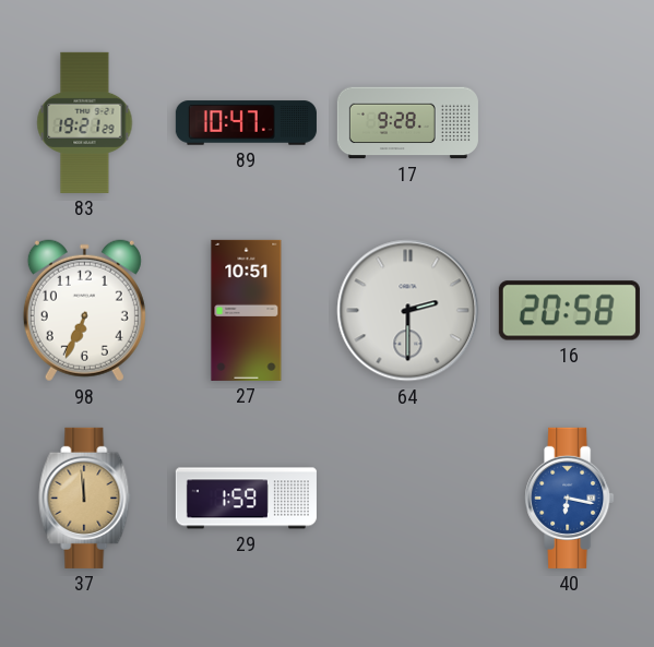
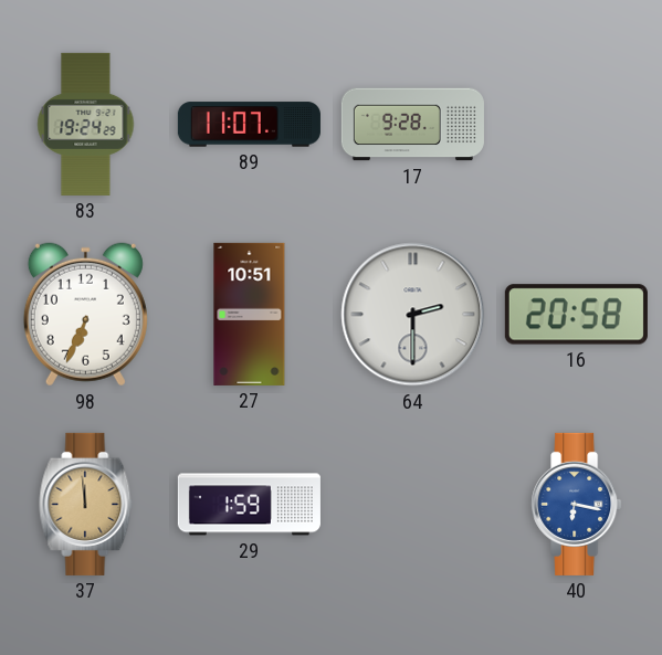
83: 19:21 -> 19:24 (86, 124)
89: 10:47 -> 11:07 (249, 125)
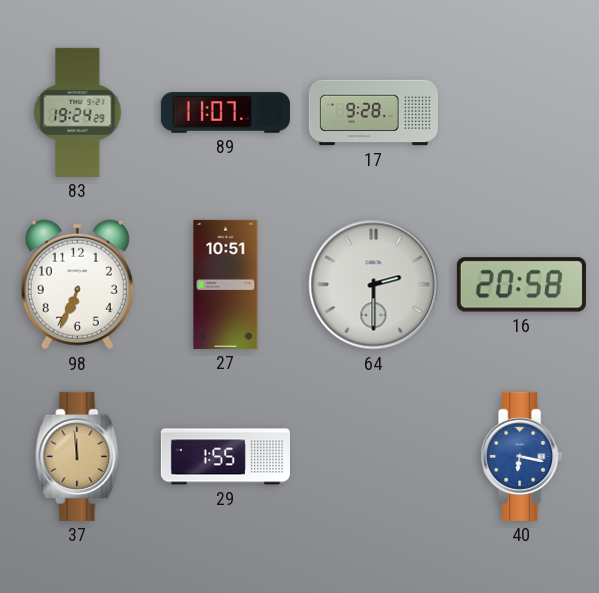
29: 1:59 -> 1:55 (225, 457)
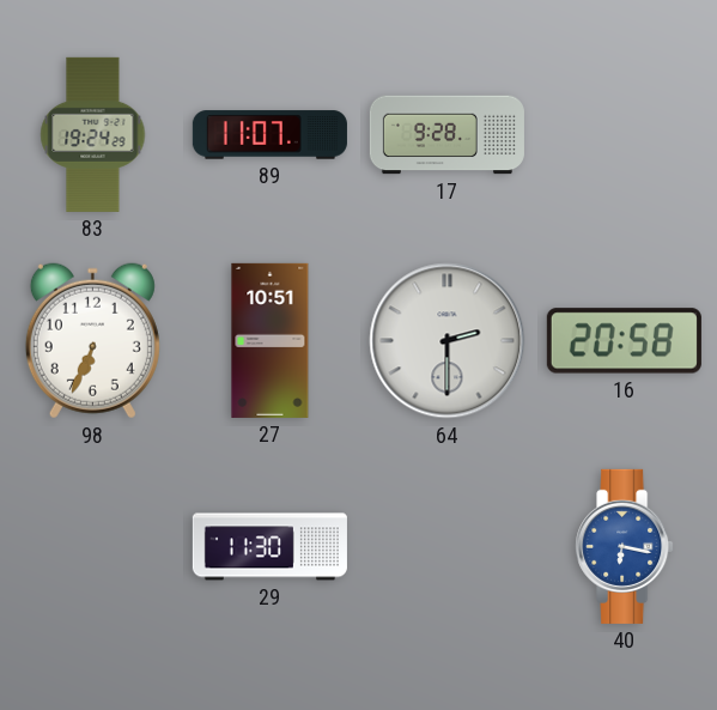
37: 11:59 -> none (78, 456)
29: 1:55 -> 11:30 (269, 547)
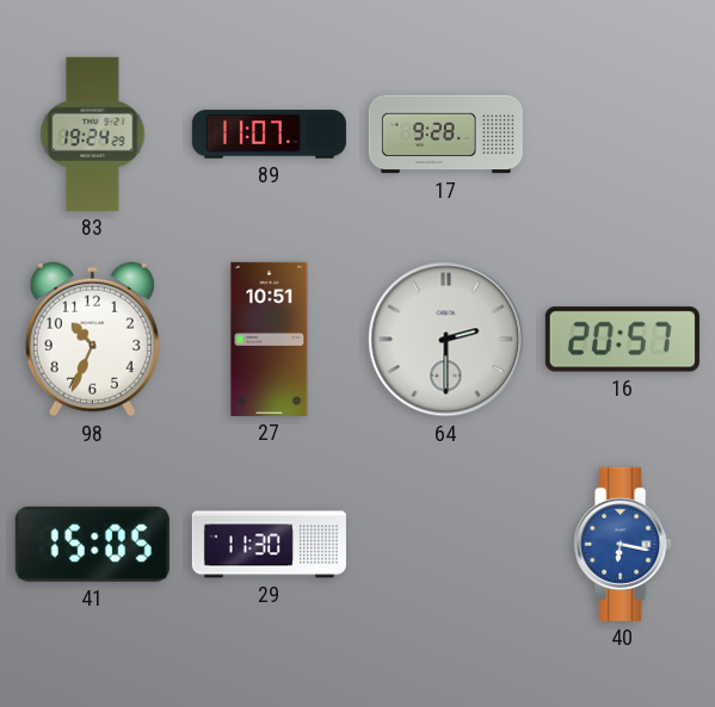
98: 6:34 -> 10:34 (92, 340)
16: 20:58 -> 20:57 (622, 340)
41: none -> 15:05 (92, 544)
